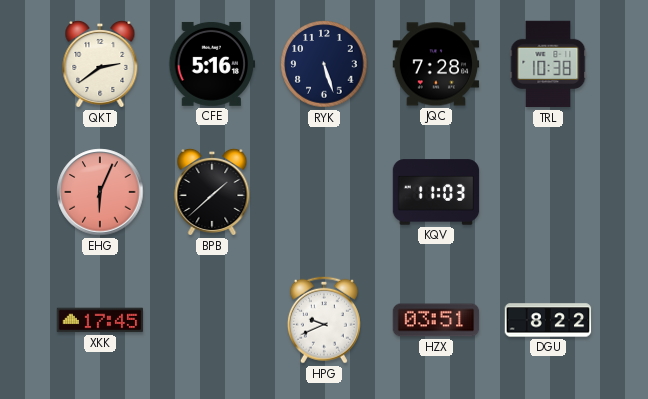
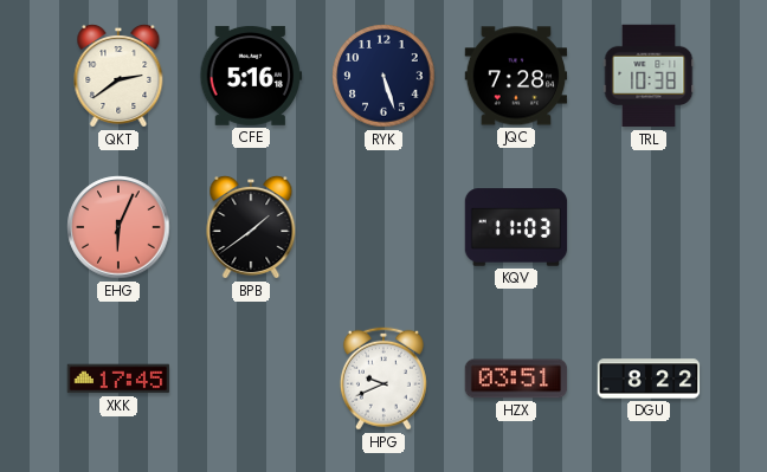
BPB: 1:38 -> 1:39 (251, 227)
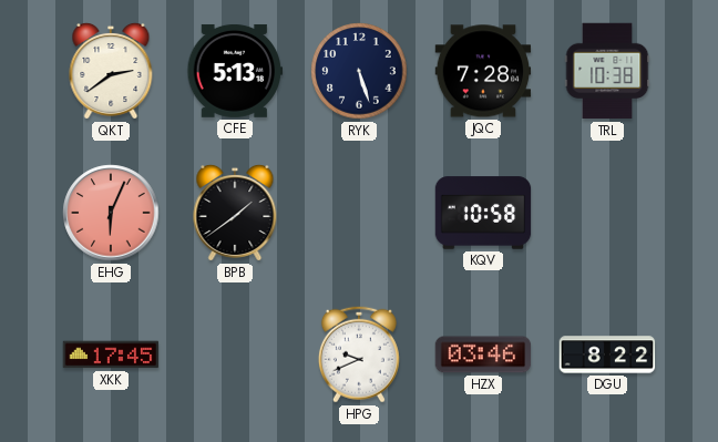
CFE: 5:16 -> 5:13 (235, 71)
KQV: 11:03 -> 10:58 (483, 213)
HZX: 03:51 -> 03:46 (483, 354)
